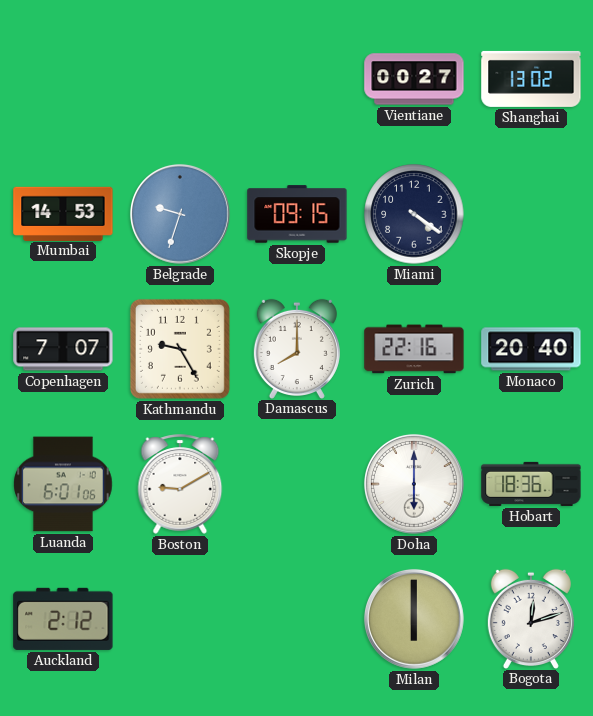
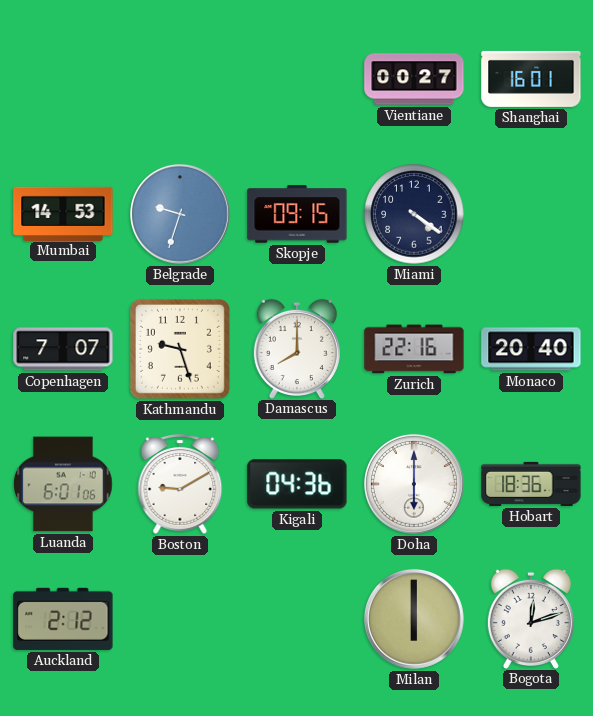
Shanghai: 13:02 -> 16:01 (531, 79)
Kathmandu: 9:25 -> 9:27 (180, 349)
Kigali: none -> 04:36 (297, 484)
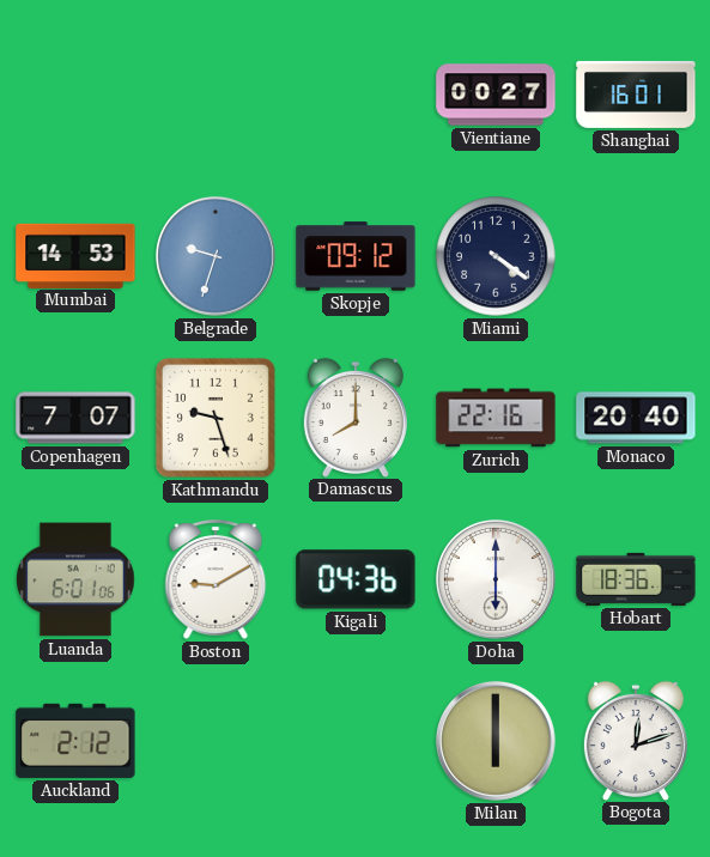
Skopje: 09:15 -> 09:12 (356, 256)
